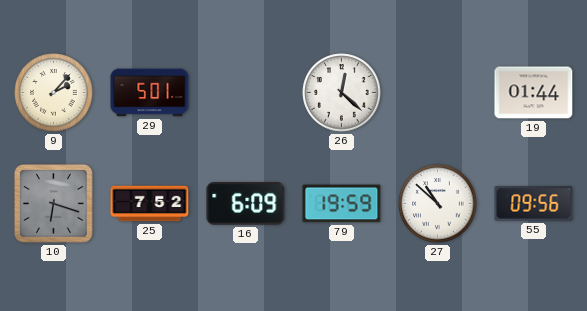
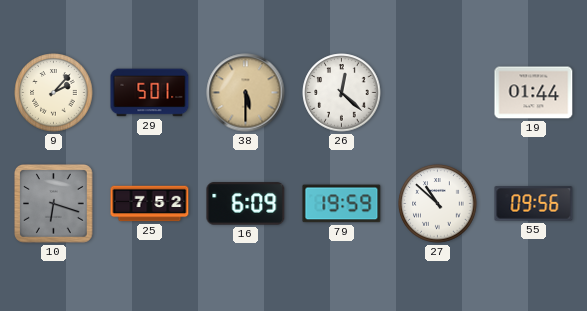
38: none -> 5:30 (246, 93)
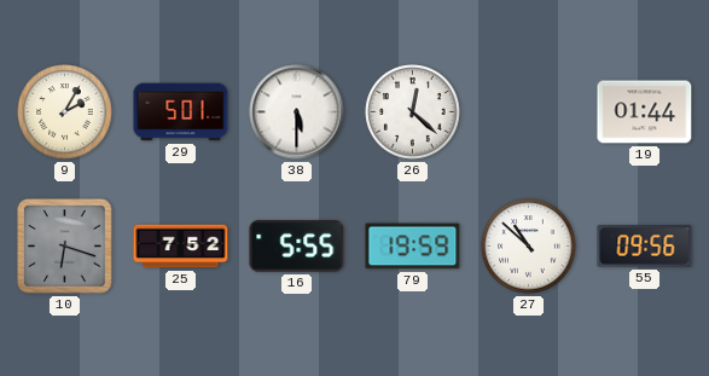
9: 2:07 -> 2:05 (65, 112)
38 dial: champagne -> white (297, 112)
16: 6:09 -> 5:55 (297, 247)
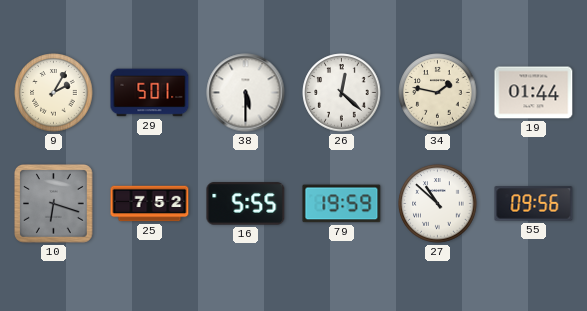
34: none -> 1:47 (438, 93)
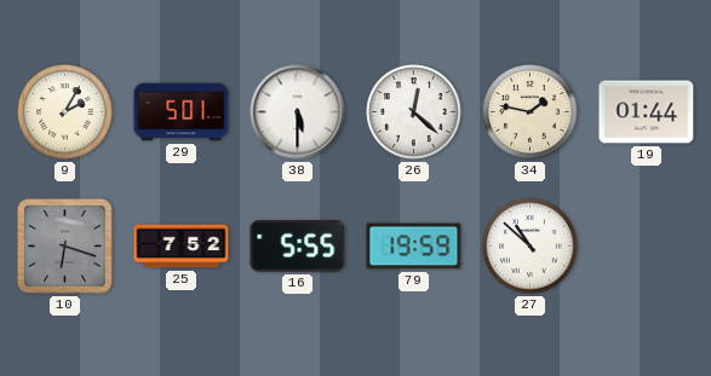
55: 09:56 -> none (534, 204)
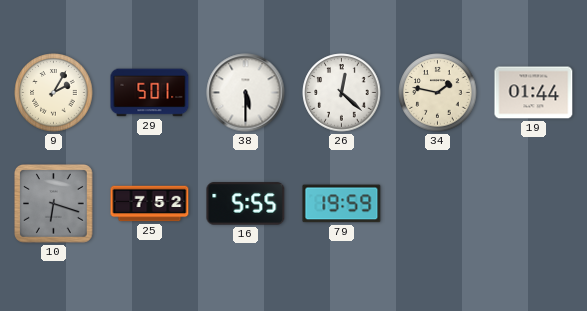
27: 10:52 -> none (531, 247)
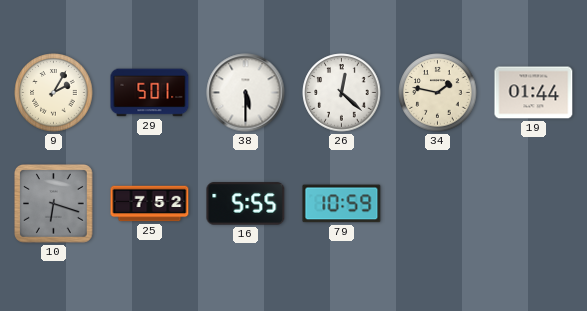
79: 19:59 -> 10:59 (342, 204)
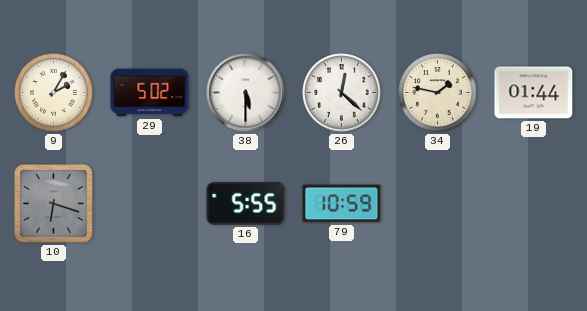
29: 5:01 -> 5:02 (150, 93)
25: 7:52 -> none (150, 204)
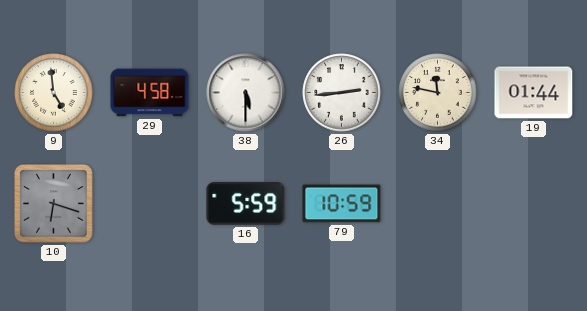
9: 2:05 -> 4:59 (54, 93)
29: 5:02 -> 4:58 (150, 93)
26: 12:22 -> 2:44 (342, 93)
34: 1:47 -> 11:47 (438, 93)
16: 5:55 -> 5:59 (246, 204)
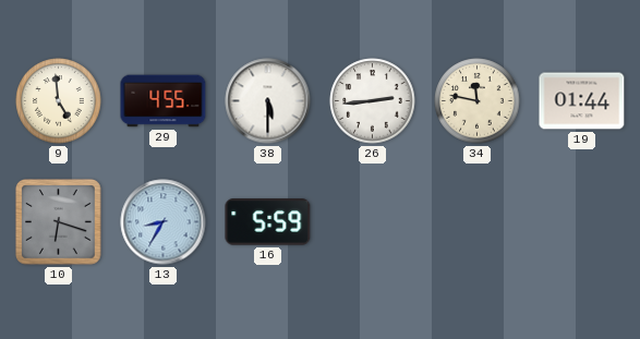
29: 4:58 -> 4:55 (164, 101)
13: none -> 8:35 (164, 222)
79: 10:59 -> none (342, 204)
